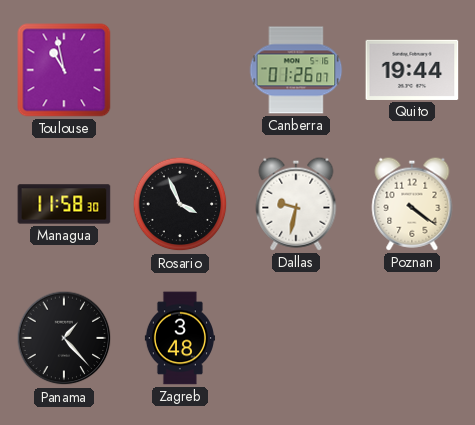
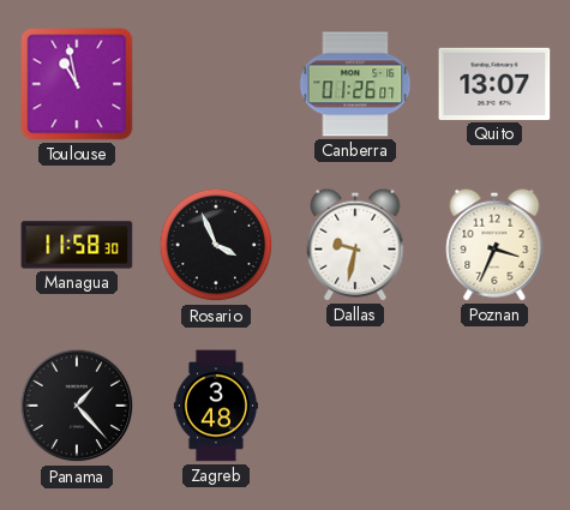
Quito: 19:44 -> 13:07 (494, 84)
Poznan: 4:21 -> 3:34 (494, 245)
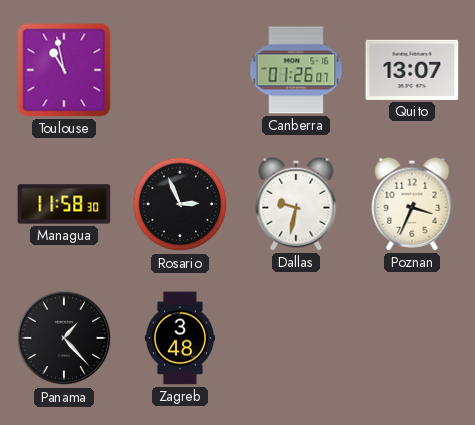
Rosario: 3:56 -> 2:56 (180, 204)
